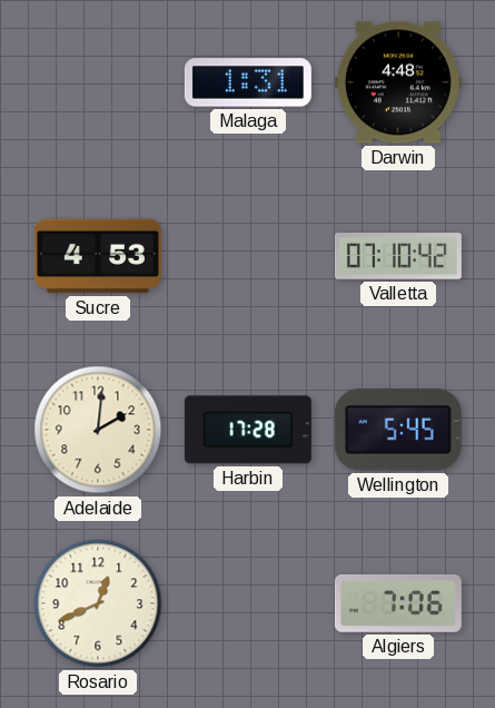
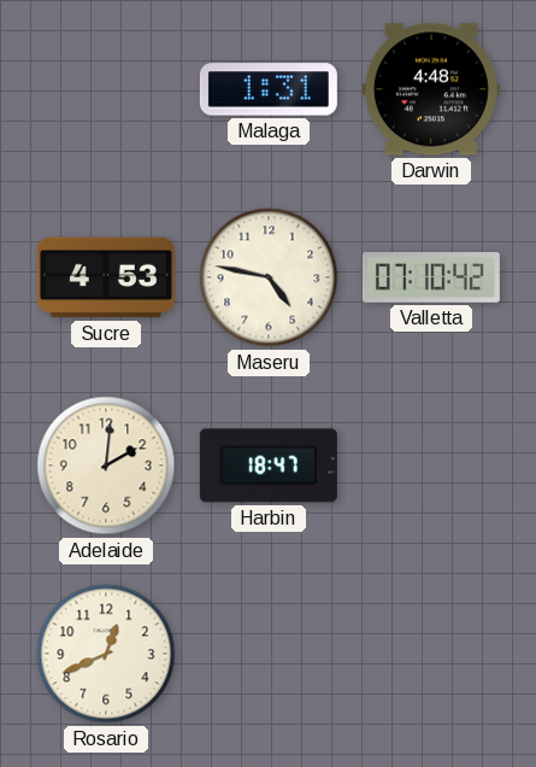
Maseru: none -> 4:47 (269, 277)
Harbin: 17:28 -> 18:47 (269, 466)
Wellington: 5:45 -> none (398, 430)
Algiers: 7:06 -> none (398, 603)
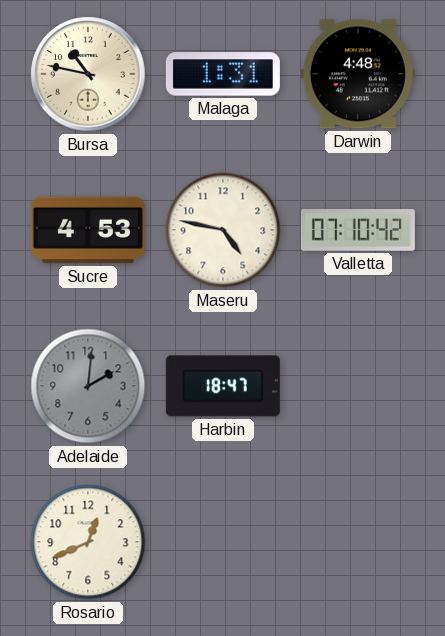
Bursa: none -> 10:47 (88, 74)
Adelaide dial: cream -> grey (88, 386)
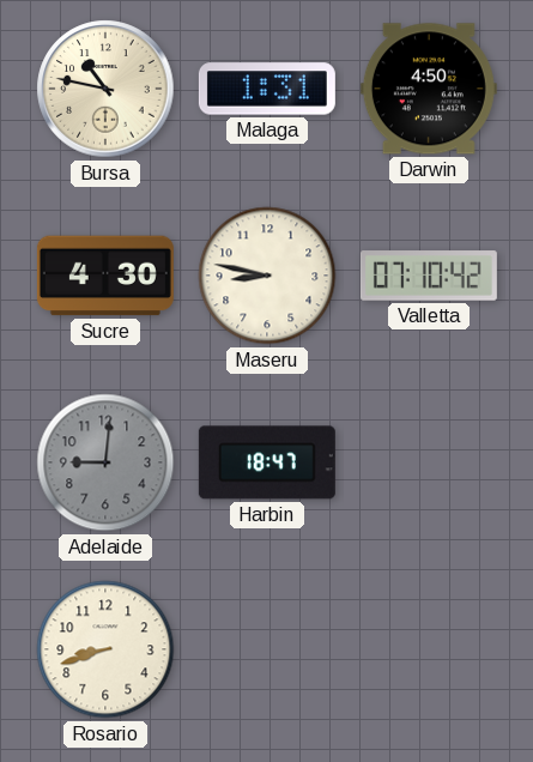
Darwin: 4:48 -> 4:50 (429, 89)
Sucre: 4:53 -> 4:30 (105, 276)
Maseru: 4:47 -> 8:47 (267, 276)
Adelaide: 2:01 -> 9:01 (105, 462)
Rosario: 12:41 -> 8:42 (105, 649)
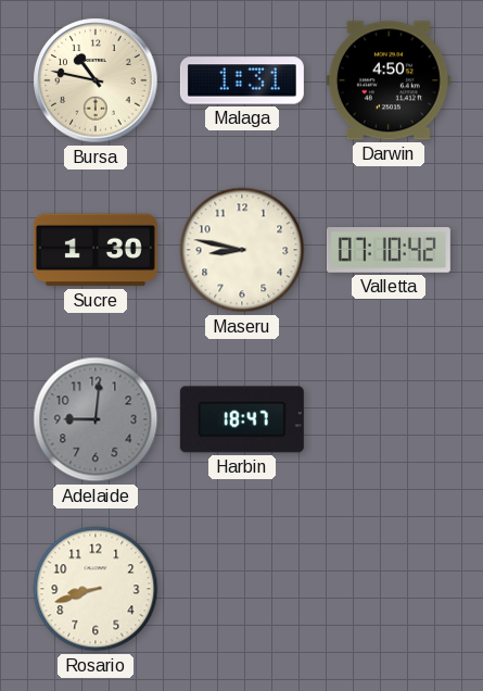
Sucre: 4:30 -> 1:30 (96, 250)
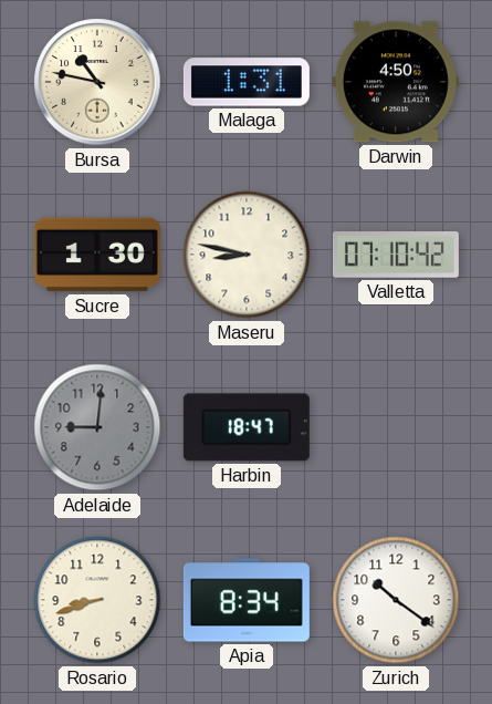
Apia: none -> 8:34 (247, 600)
Zurich: none -> 10:21 (396, 600)
